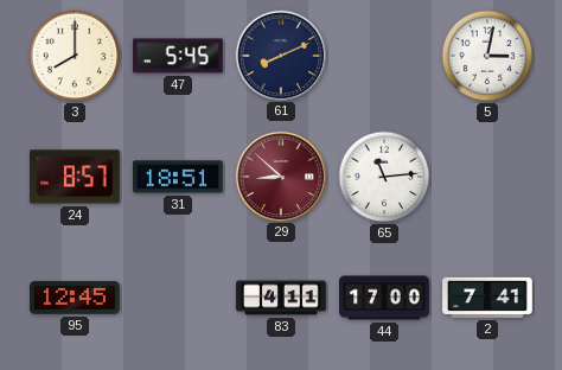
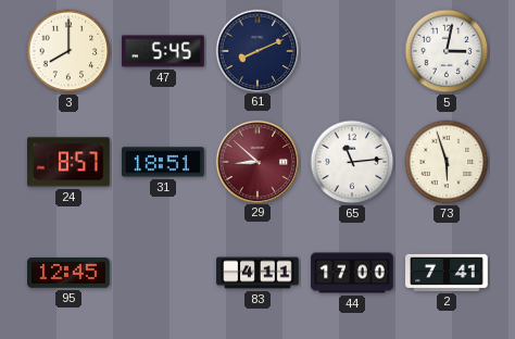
73: none -> 5:57 (447, 162)
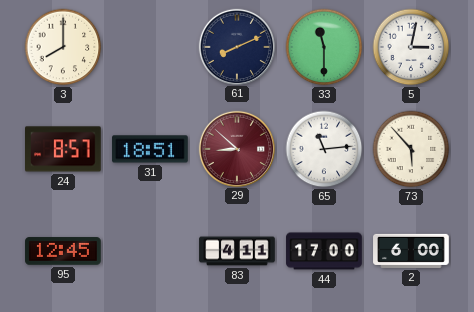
47: 5:45 -> none (163, 51)
33: none -> 11:30 (324, 47)
73: 5:57 -> 5:53 (411, 149)
2: 7:41 -> 6:00 (411, 251)
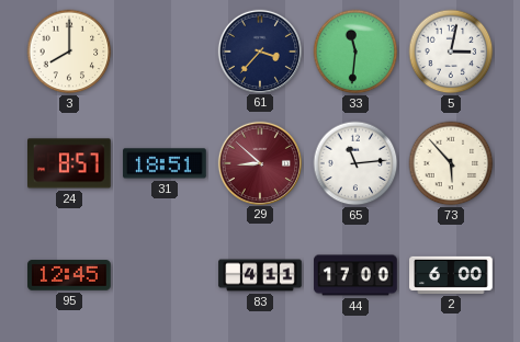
61: 8:11 -> 3:37 (259, 50)
33: 11:30 -> 11:31 (355, 52)
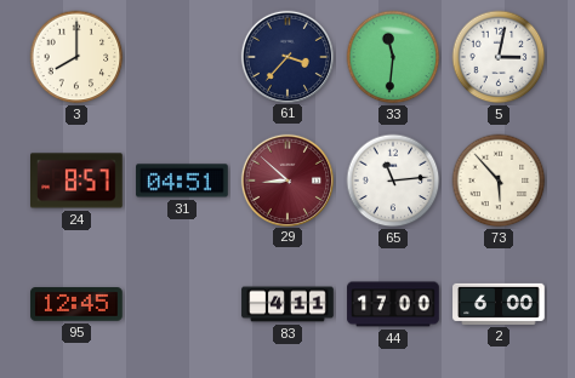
31: 18:51 -> 04:51 (182, 181)
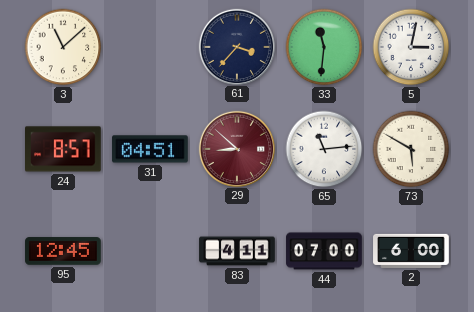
3: 8:00 -> 11:08 (63, 47)
73: 5:53 -> 5:50 (411, 149)
44: 17:00 -> 07:00 (324, 251)
